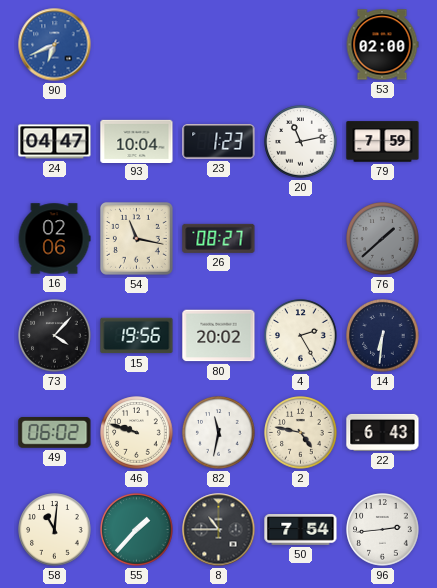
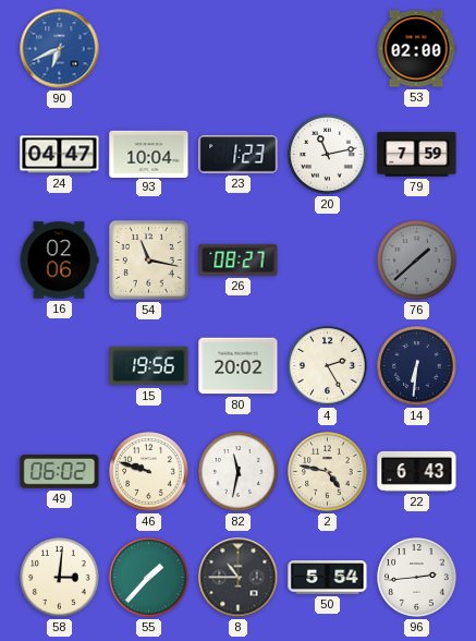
73: 4:07 -> none (55, 336)
58: 11:01 -> 3:01 (60, 578)
50: 7:54 -> 5:54 (328, 578)
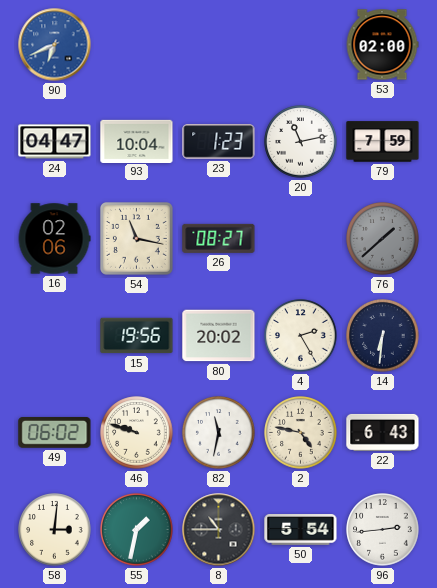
55: 1:37 -> 1:32 (137, 530)
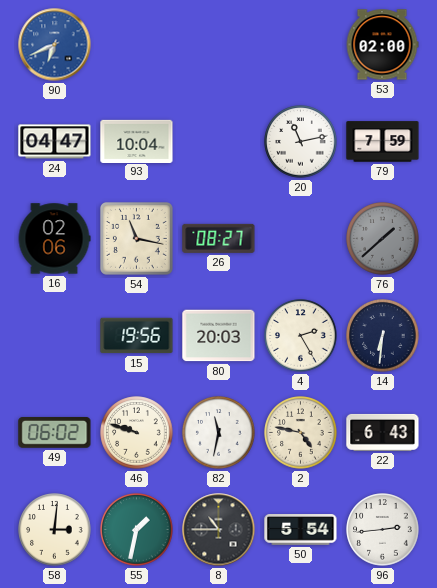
23: 1:23 -> none (219, 142)
80: 20:02 -> 20:03 (219, 336)
